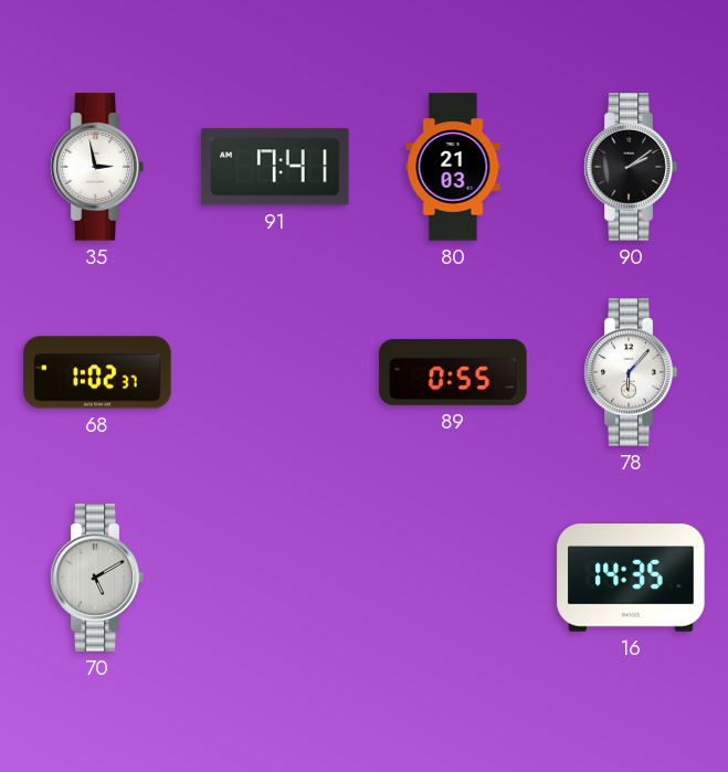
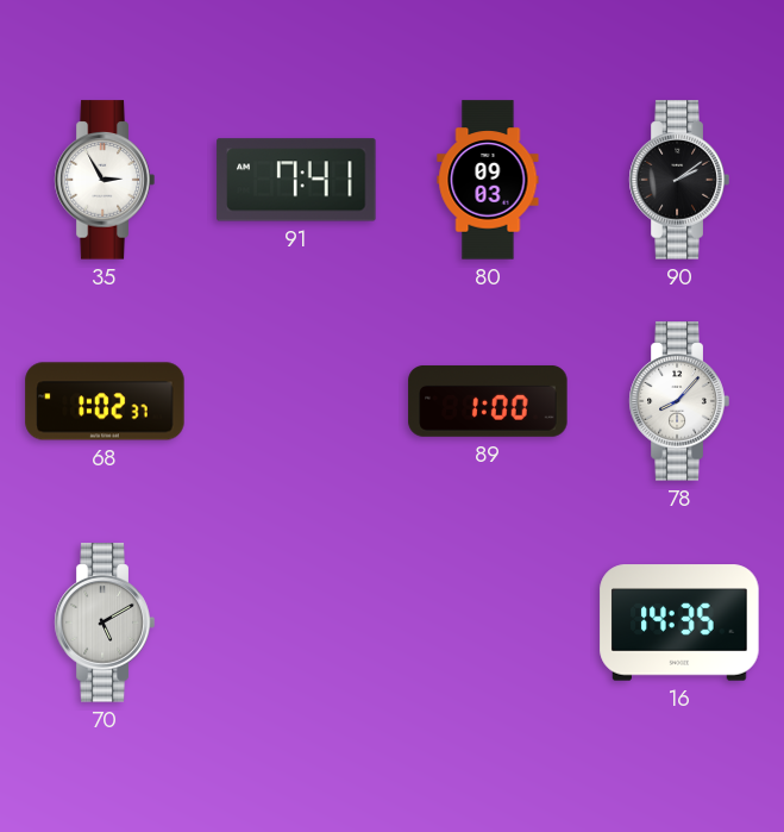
35: 2:58 -> 2:55 (105, 180)
80: 21:03 -> 09:03 (488, 180)
89: 0:55 -> 1:00 (488, 401)
78: 6:07 -> 8:07 (679, 401)
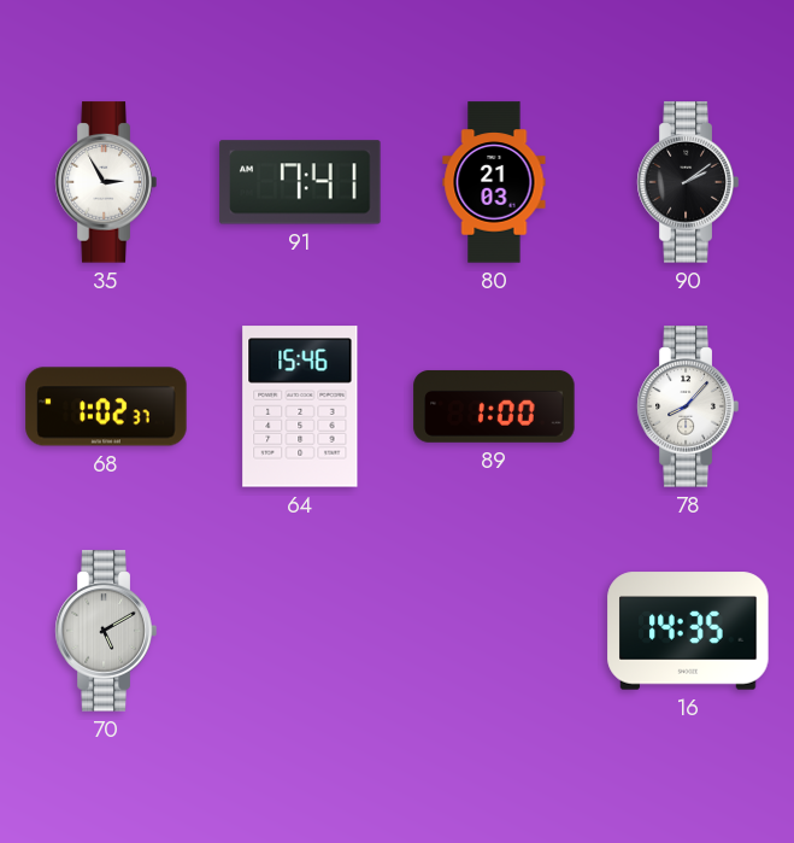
80: 09:03 -> 21:03 (494, 182)
64: none -> 15:46 (300, 406)
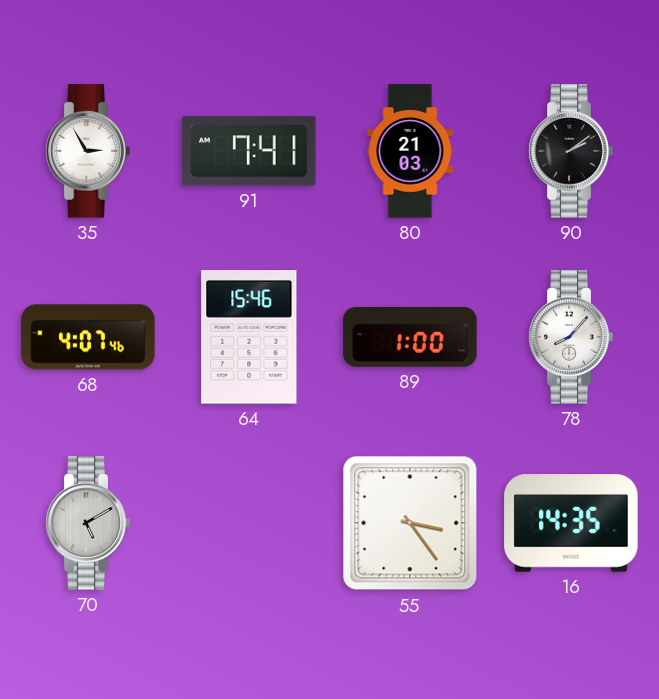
68: 1:02 -> 4:07 (88, 337)
55: none -> 3:24 (410, 523)
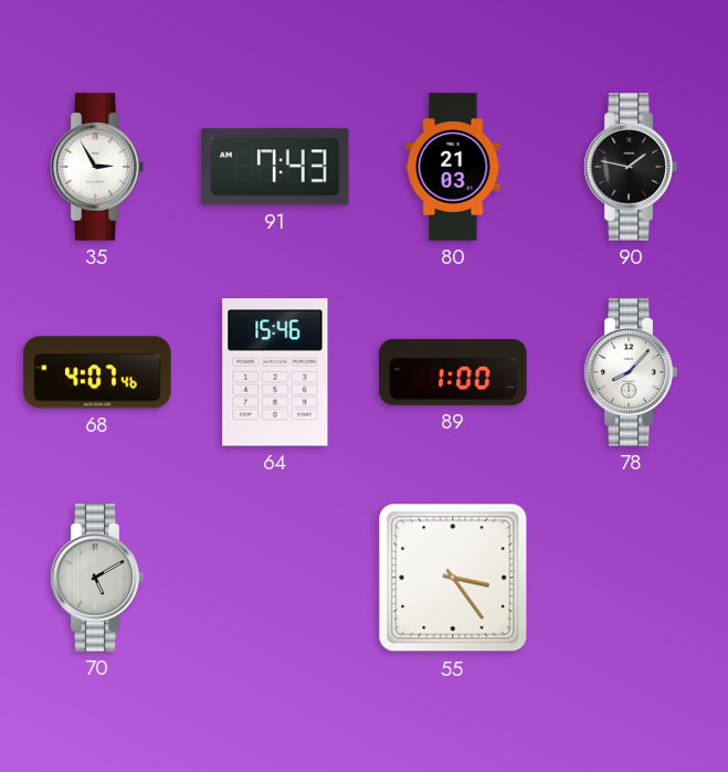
91: 7:41 -> 7:43 (275, 167)
90: 2:09 -> 1:47 (631, 167)
16: 14:35 -> none (571, 523)
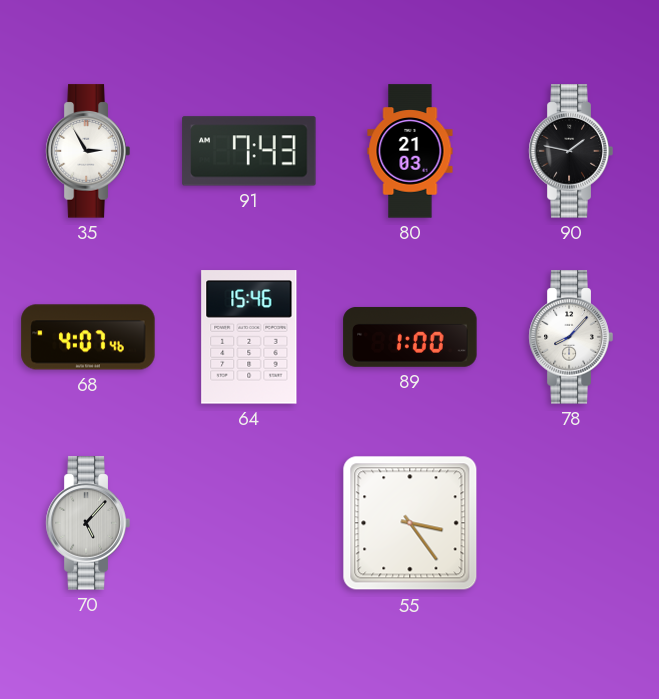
70: 5:10 -> 5:07 (88, 523)
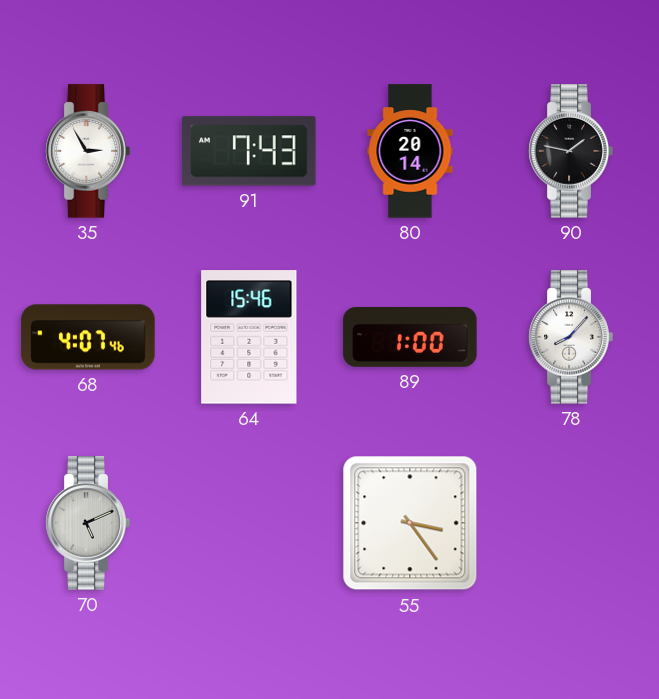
80: 21:03 -> 20:14 (410, 151)
70: 5:07 -> 5:11 (88, 523)
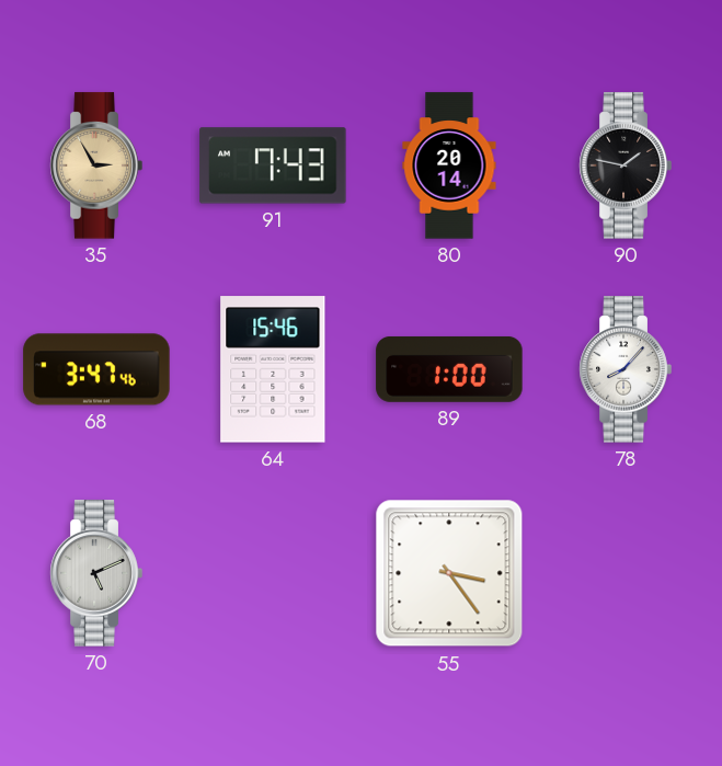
35 dial: white -> champagne (96, 165)
68: 4:07 -> 3:47 (96, 369)
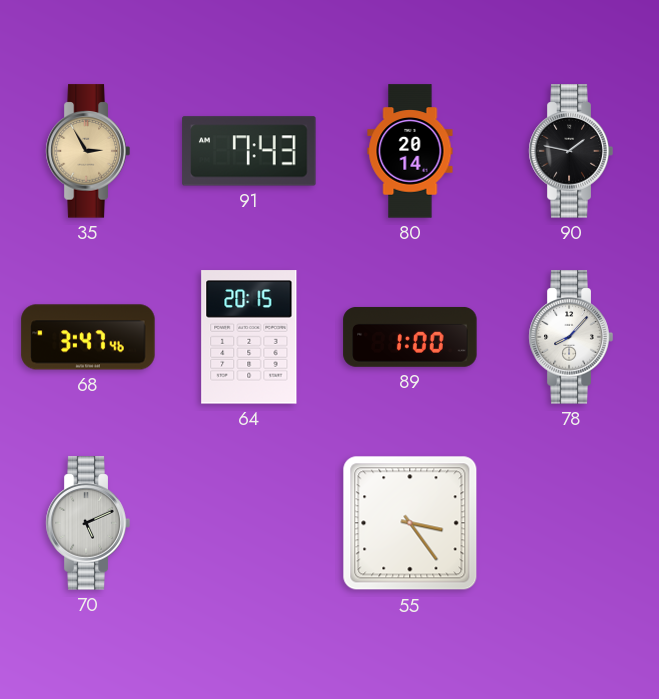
64: 15:46 -> 20:15 (249, 337)
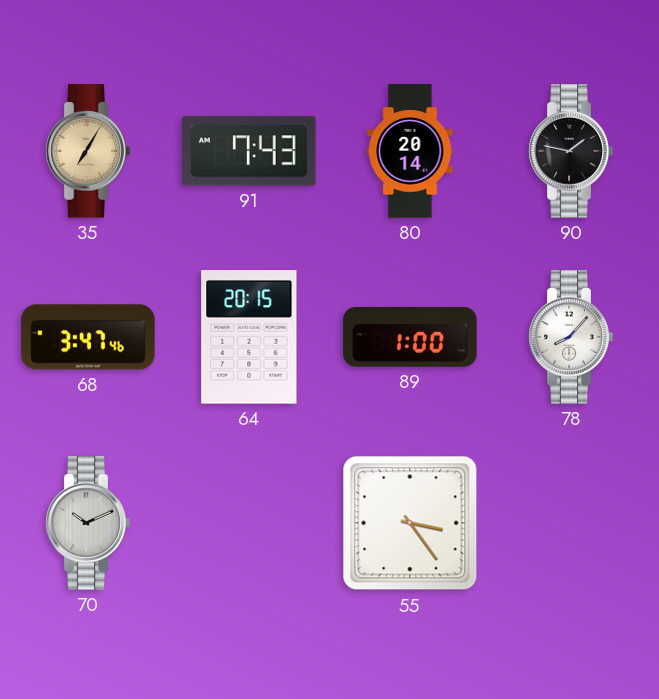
35: 2:55 -> 7:05 (88, 151)
70: 5:11 -> 10:11 (88, 523)
